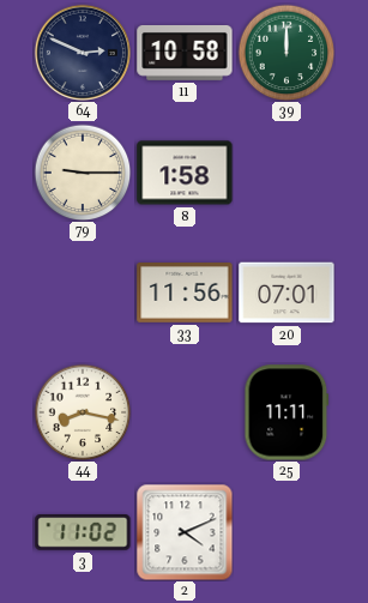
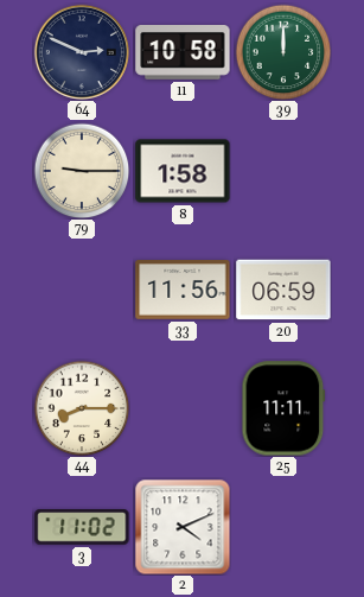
20: 07:01 -> 06:59 (283, 290)
44: 8:17 -> 8:15 (82, 408)
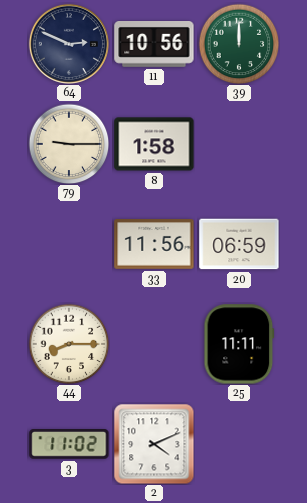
11: 10:58 -> 10:56 (154, 45)
